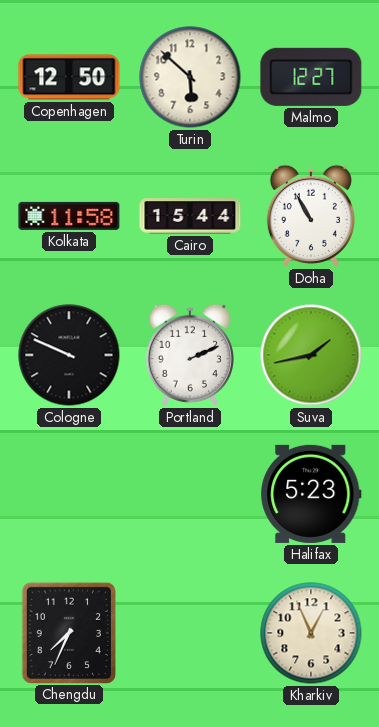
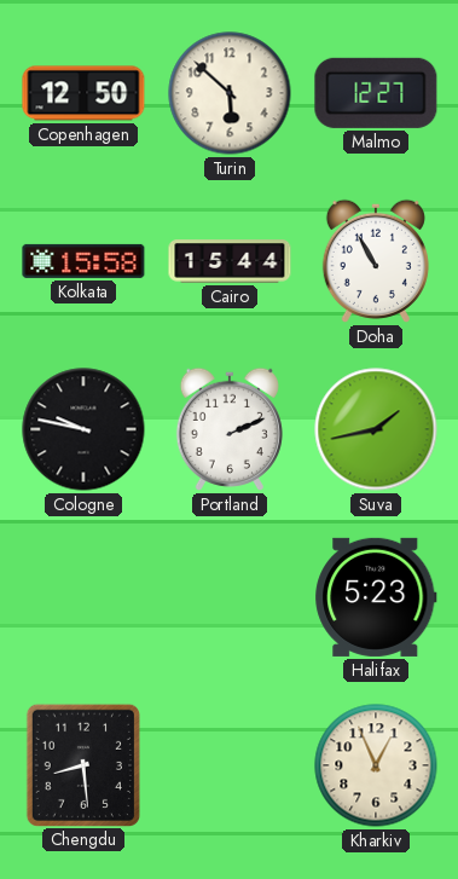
Kolkata: 11:58 -> 15:58 (83, 261)
Cologne: 9:49 -> 9:47 (83, 429)
Chengdu: 7:34 -> 8:29 (83, 764)
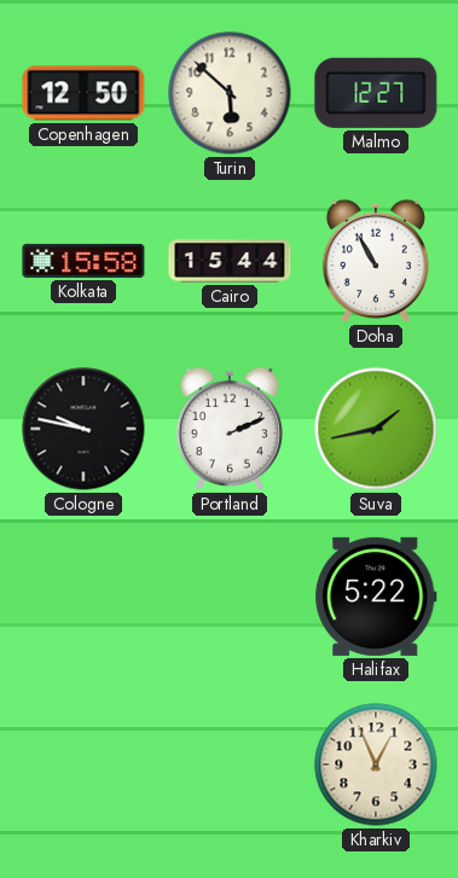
Halifax: 5:23 -> 5:22 (376, 597)
Chengdu: 8:29 -> none (83, 764)
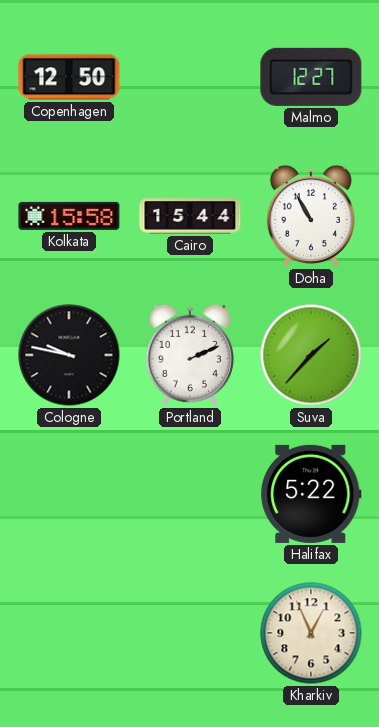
Turin: 5:52 -> none (230, 93)
Suva: 1:43 -> 1:37 (311, 355)
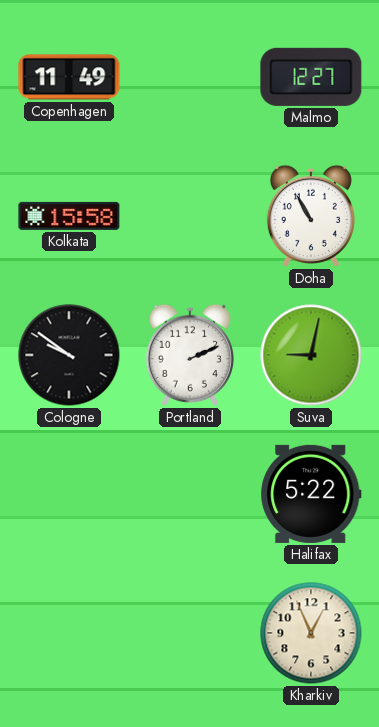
Copenhagen: 12:50 -> 11:49 (69, 77)
Cairo: 15:44 -> none (190, 216)
Cologne: 9:47 -> 9:51 (69, 355)
Suva: 1:37 -> 9:02 (311, 355)
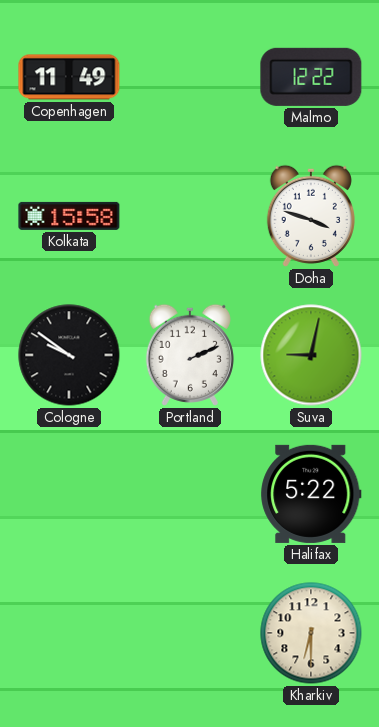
Malmo: 12:27 -> 12:22 (311, 77)
Doha: 10:55 -> 3:48 (311, 216)
Kharkiv: 12:56 -> 6:30 (311, 633)
